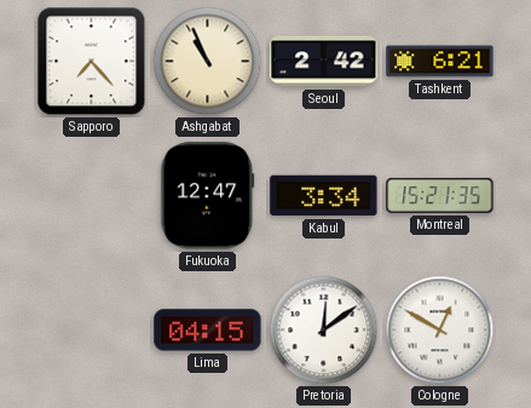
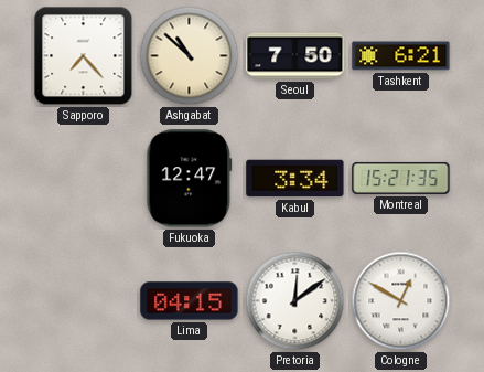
Ashgabat: 10:56 -> 10:52 (190, 56)
Seoul: 2:42 -> 7:50 (295, 56)
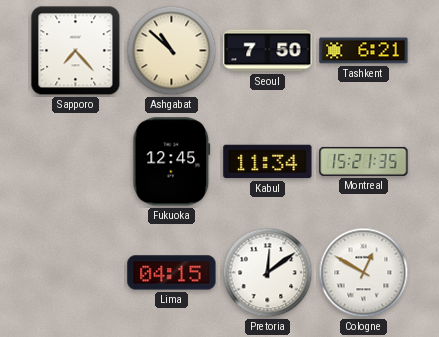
Fukuoka: 12:47 -> 12:45 (172, 162)
Kabul: 3:34 -> 11:34 (268, 162)
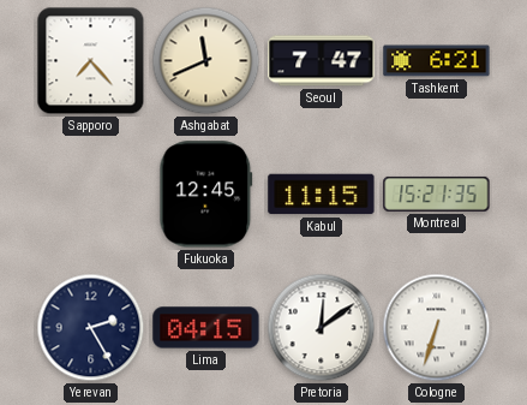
Ashgabat: 10:52 -> 11:41 (206, 61)
Seoul: 7:50 -> 7:47 (322, 61)
Kabul: 11:34 -> 11:15 (322, 195)
Yerevan: none -> 2:25 (91, 328)
Cologne: 12:50 -> 6:33 (437, 328)
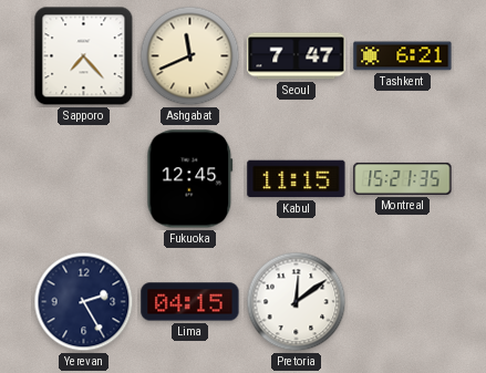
Cologne: 6:33 -> none (437, 328)
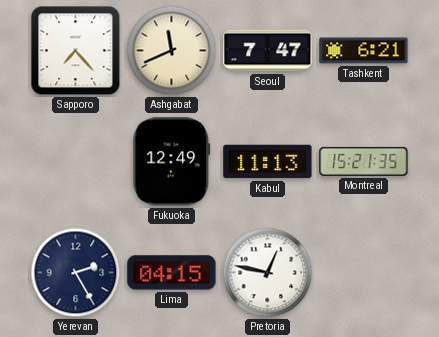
Fukuoka: 12:45 -> 12:49 (172, 162)
Kabul: 11:15 -> 11:13 (268, 162)
Pretoria: 12:09 -> 12:47 (268, 273)
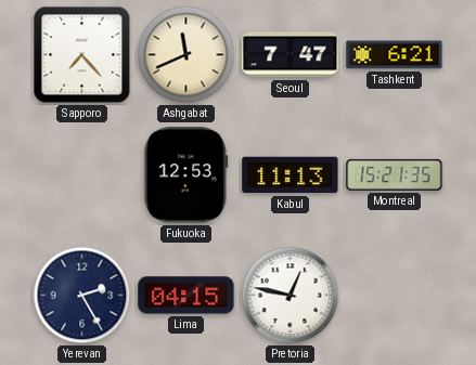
Fukuoka: 12:49 -> 12:53 (186, 175)
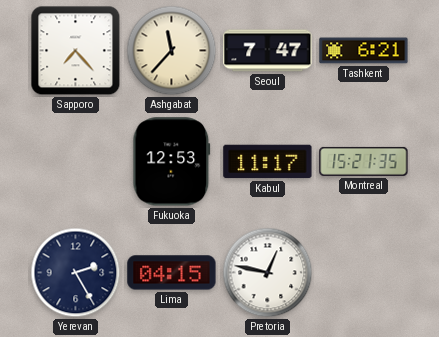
Ashgabat: 11:41 -> 11:37 (172, 51)
Kabul: 11:13 -> 11:17 (268, 162)
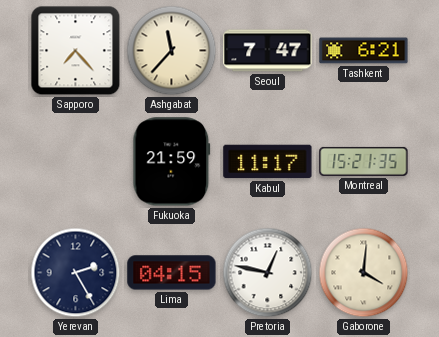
Fukuoka: 12:53 -> 21:59 (172, 162)
Gaborone: none -> 4:01 (364, 273)
